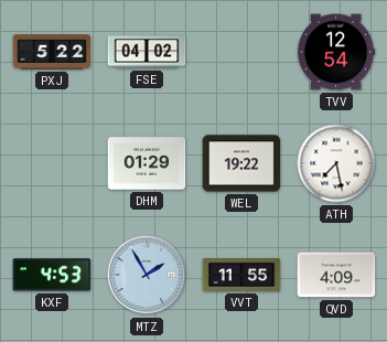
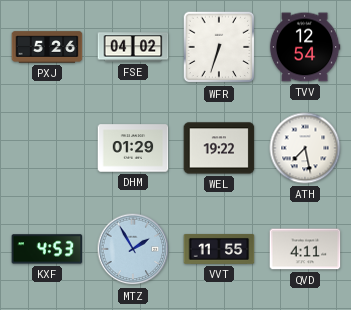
PXJ: 5:22 -> 5:26 (47, 47)
WFR: none -> 6:33 (219, 47)
QVD: 4:09 -> 4:11 (305, 249)
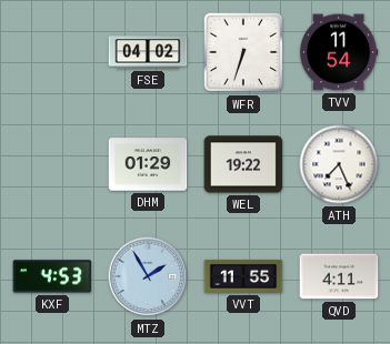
PXJ: 5:26 -> none (47, 47)
TVV: 12:54 -> 11:54 (339, 52)
ATH: 7:28 -> 7:26 (339, 164)
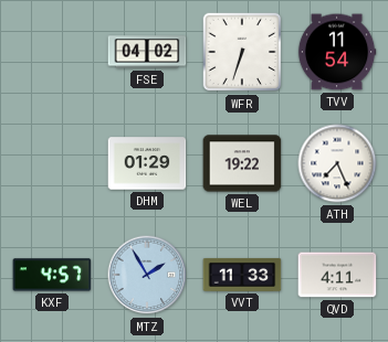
KXF: 4:53 -> 4:57 (52, 275)
VVT: 11:55 -> 11:33 (242, 275)
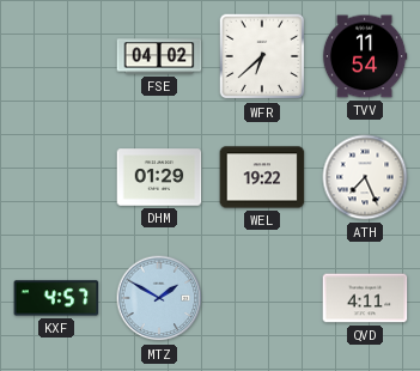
WFR: 6:33 -> 6:38 (262, 56)
MTZ: 1:55 -> 1:50 (159, 298)
VVT: 11:33 -> none (242, 275)
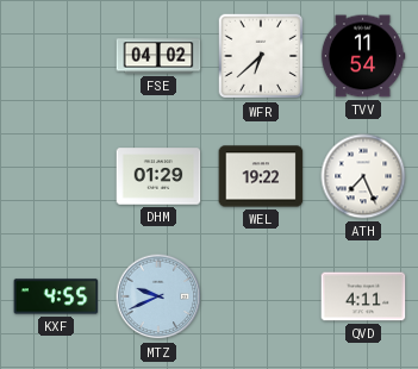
KXF: 4:57 -> 4:55 (56, 296)
MTZ: 1:50 -> 9:41 (158, 296)
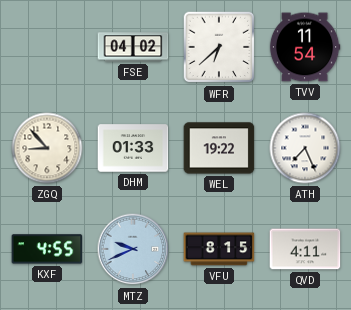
ZGQ: none -> 8:53 (47, 148)
DHM: 01:29 -> 01:33 (133, 148)
VFU: none -> 8:15 (219, 249)
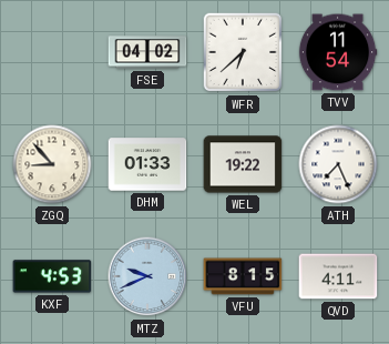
KXF: 4:55 -> 4:53 (52, 276)
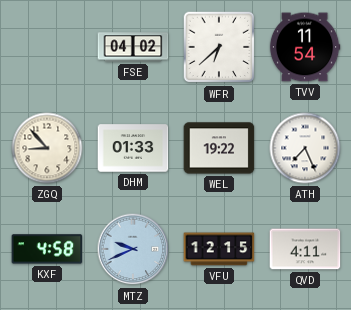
KXF: 4:53 -> 4:58 (47, 249)
VFU: 8:15 -> 12:15 (219, 249)
